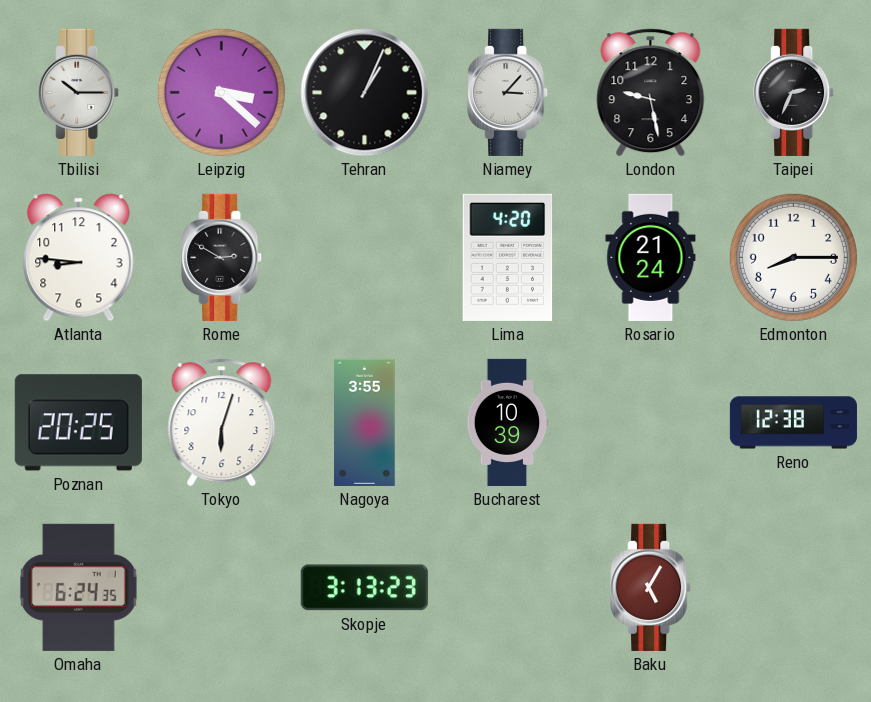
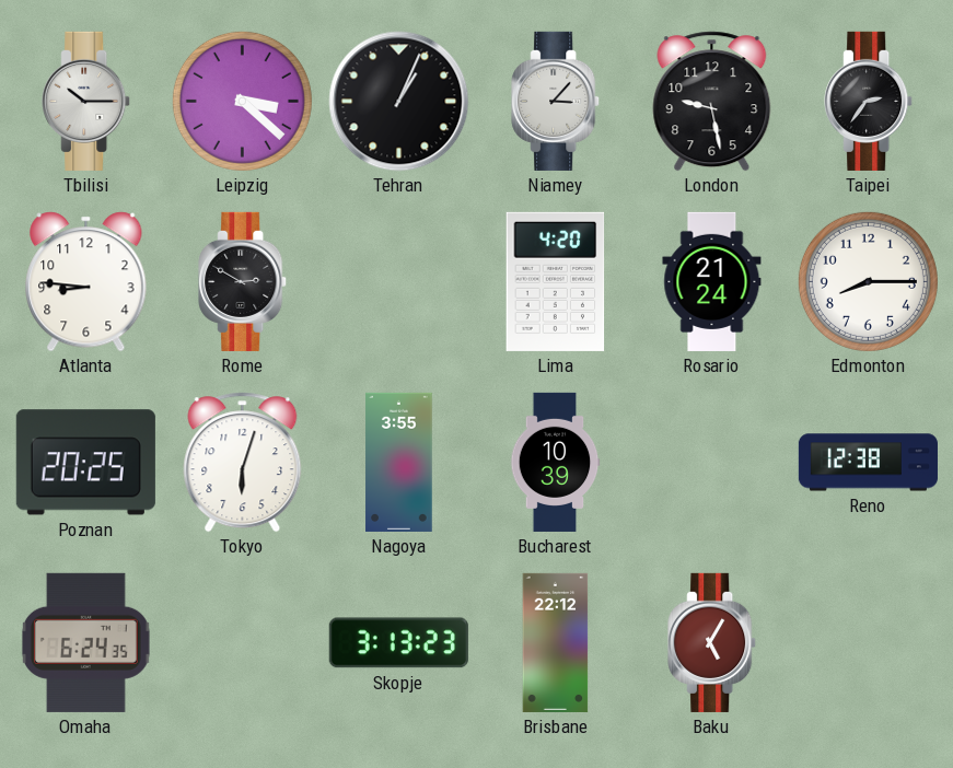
Taipei: 2:34 -> 2:36 (869, 101)
Brisbane: none -> 22:12 (556, 642)
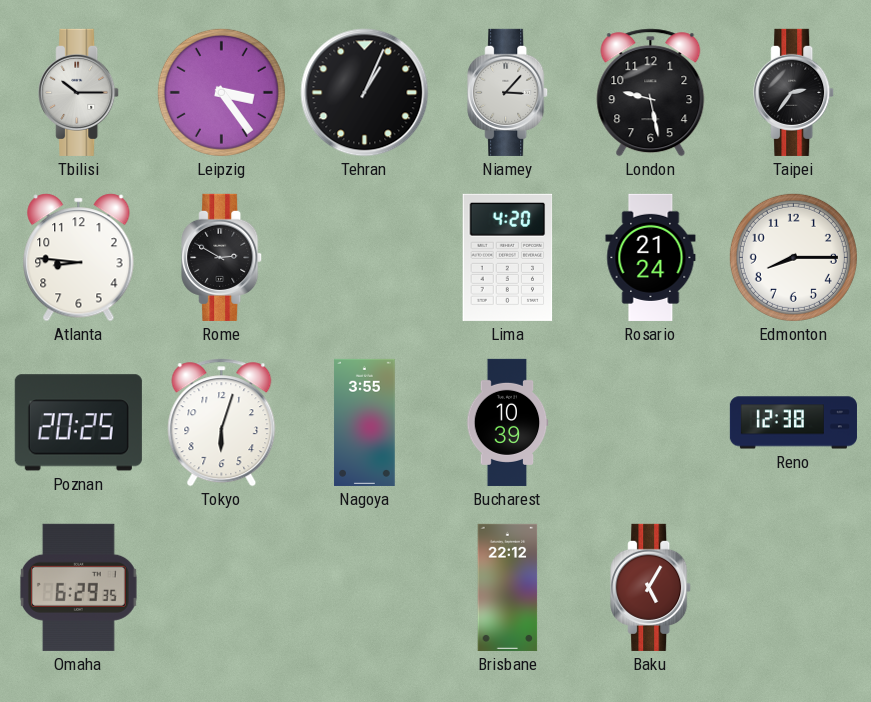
Leipzig: 3:22 -> 3:24 (221, 92)
Omaha: 6:24 -> 6:29 (78, 587)
Skopje: 3:13 -> none (398, 643)
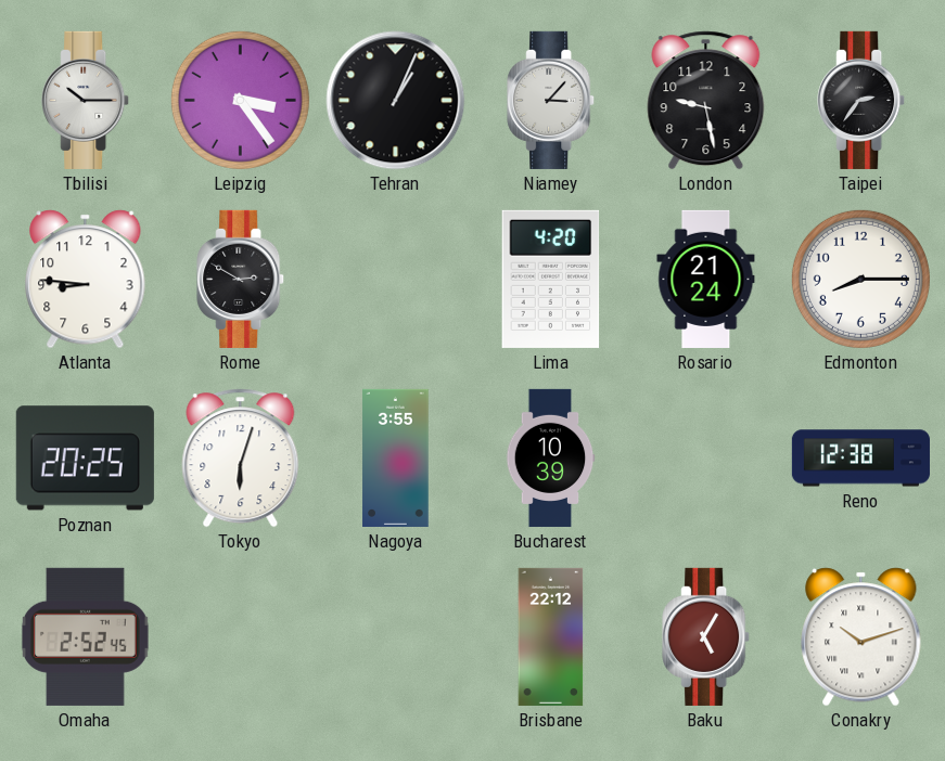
Omaha: 6:29 -> 2:52 (85, 636)
Conakry: none -> 10:12 (861, 637)
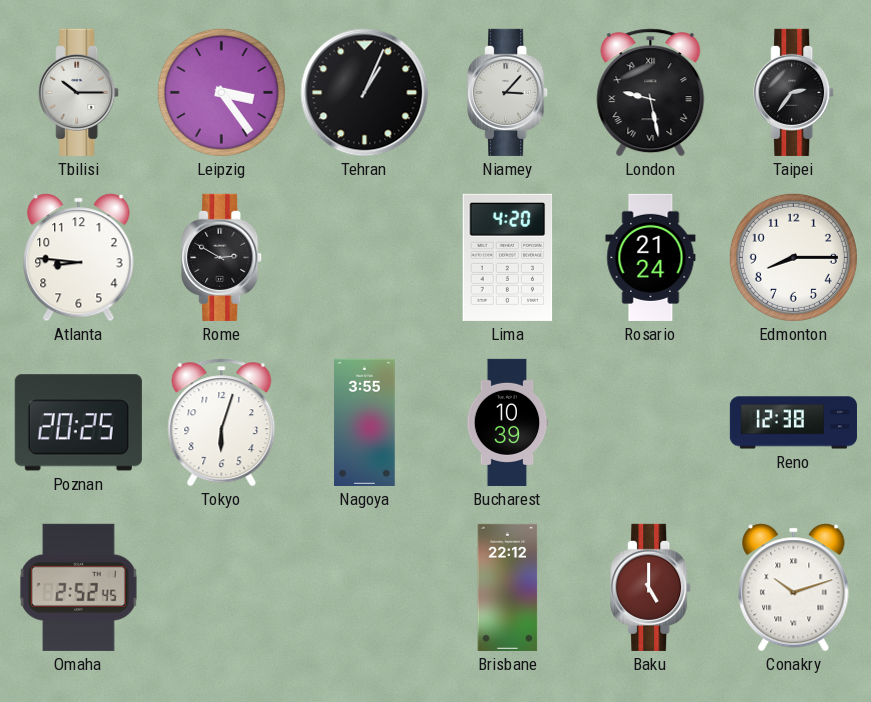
London numerals: Arabic -> Roman (651, 93)
Baku: 5:05 -> 5:00 (651, 587)
